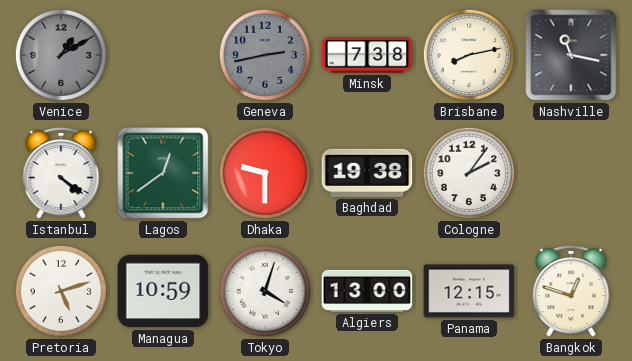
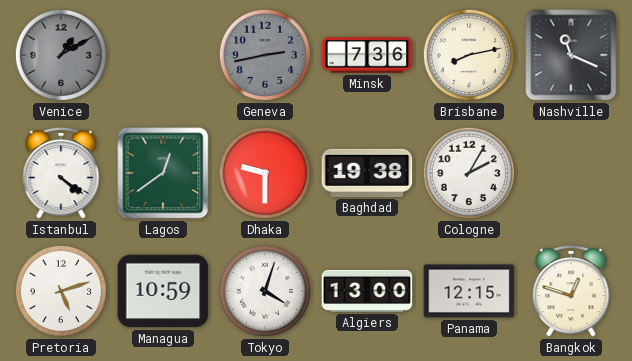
Minsk: 7:38 -> 7:36 (367, 55)
Nashville: 11:17 -> 11:19 (571, 55)
Cologne: 2:06 -> 2:05 (469, 173)
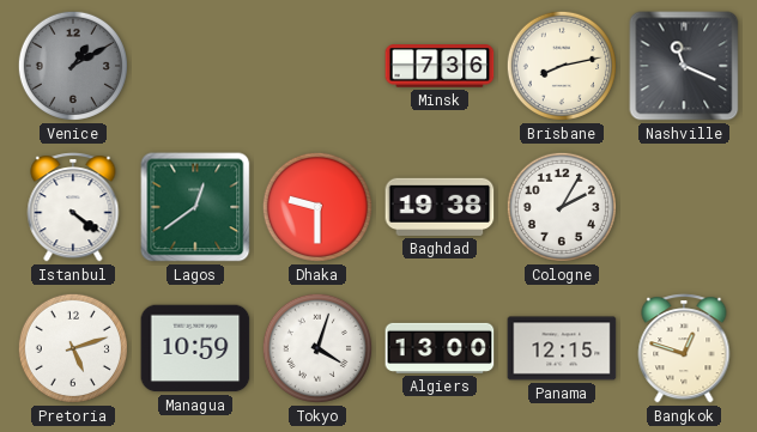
Geneva: 2:43 -> none (265, 55)
